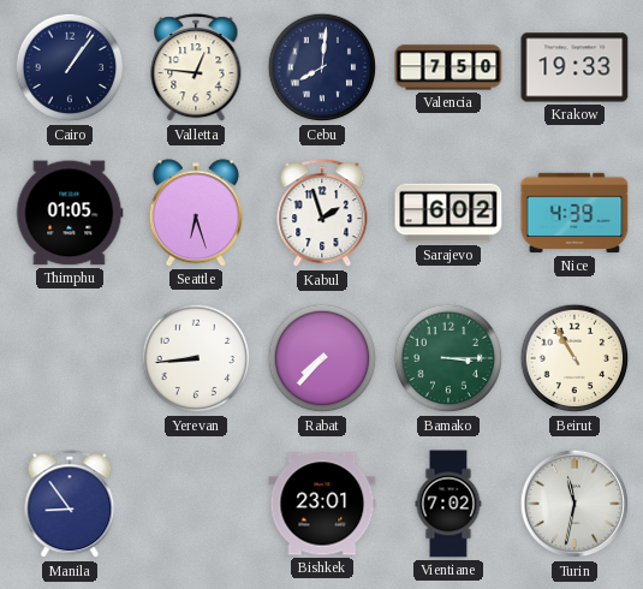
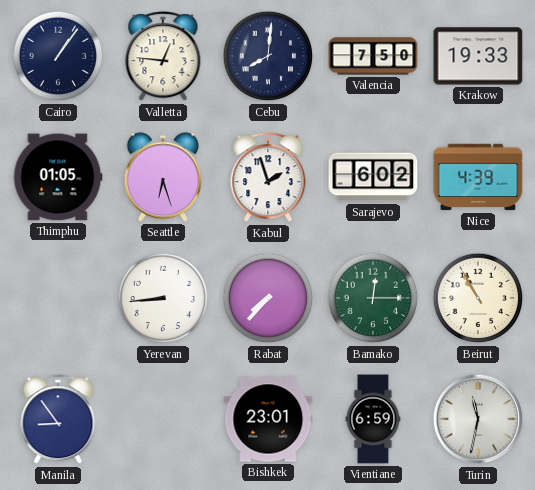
Bamako: 3:15 -> 12:15 (373, 298)
Vientiane: 7:02 -> 6:59 (373, 419)
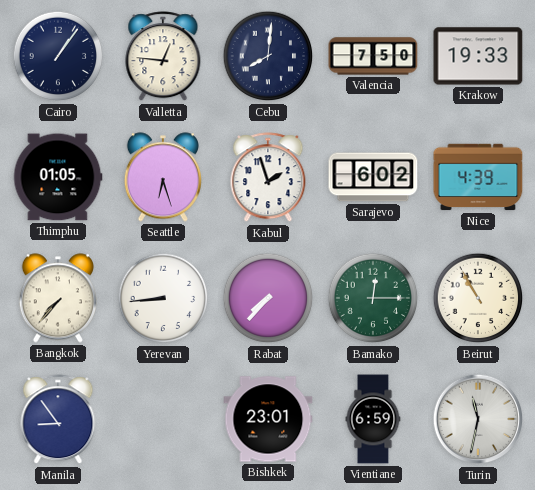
Bangkok: none -> 7:37 (58, 298)
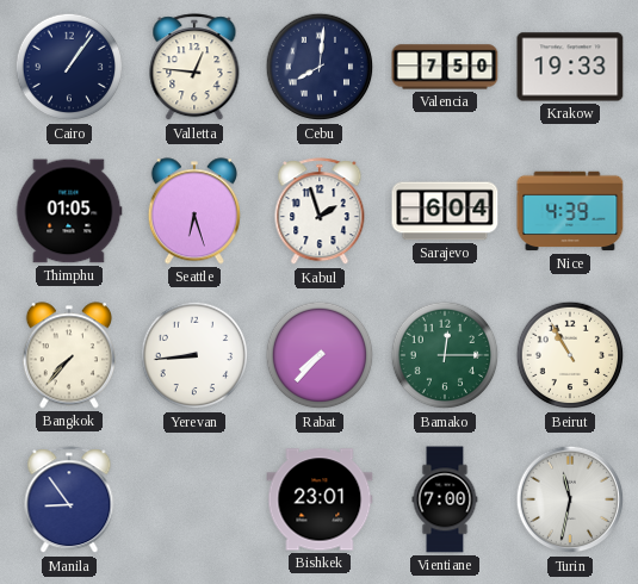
Sarajevo: 6:02 -> 6:04 (445, 211)
Vientiane: 6:59 -> 7:00 (445, 499)
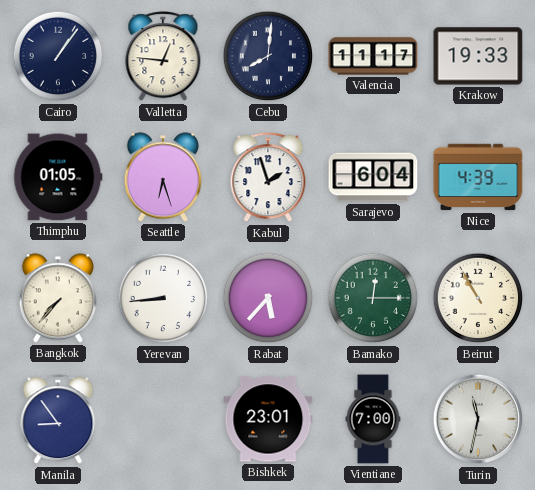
Valencia: 7:50 -> 11:17 (373, 56)
Rabat: 7:37 -> 5:37 (268, 298)
